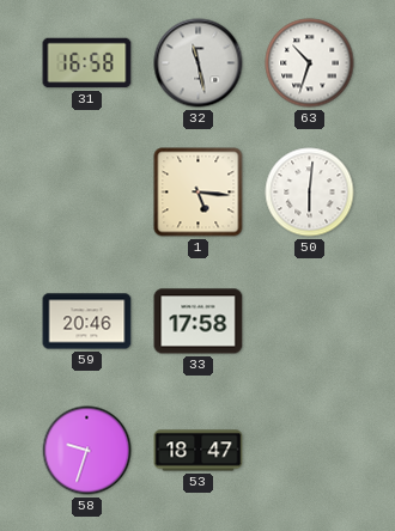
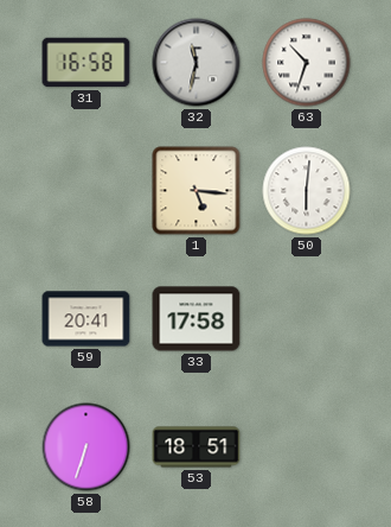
32: 11:28 -> 11:32 (197, 63)
59: 20:46 -> 20:41 (86, 319)
58: 9:33 -> 6:33 (86, 447)
53: 18:47 -> 18:51 (197, 447)
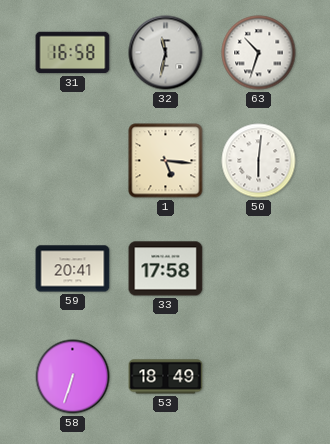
53: 18:51 -> 18:49 (166, 377)
